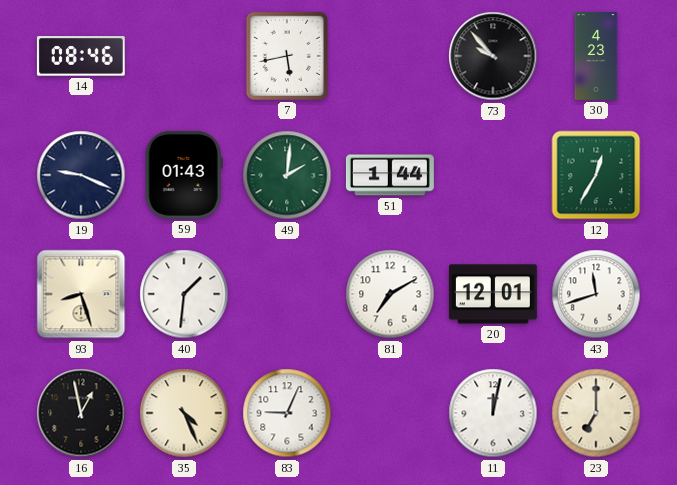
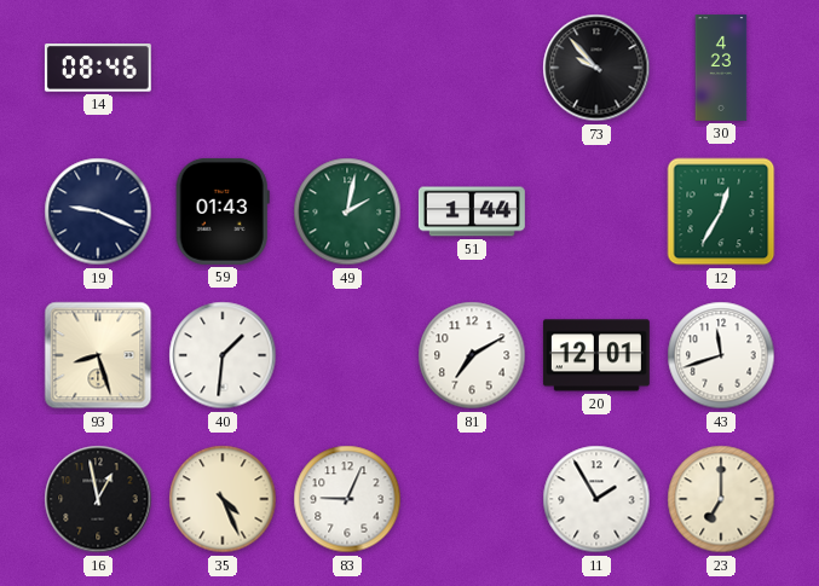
7: 5:43 -> none (287, 56)
49: 2:01 -> 2:02 (347, 211)
11: 12:02 -> 1:55 (596, 499)
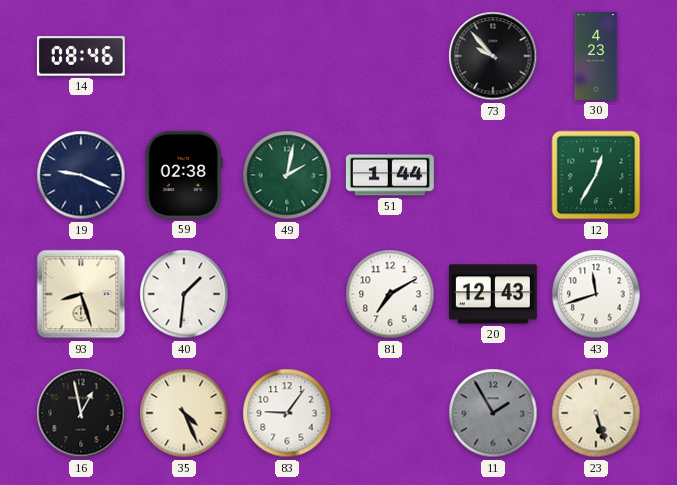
59: 01:43 -> 02:38 (184, 175)
20: 12:01 -> 12:43 (493, 294)
83: 9:04 -> 9:06 (287, 413)
11 dial: white -> grey (493, 413)
23: 7:00 -> 5:27 (596, 413)
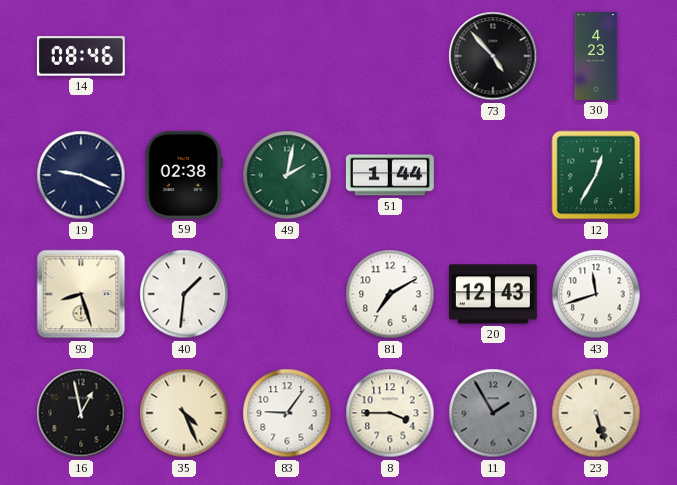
73: 9:53 -> 4:53 (493, 56)
8: none -> 3:45 (390, 413)
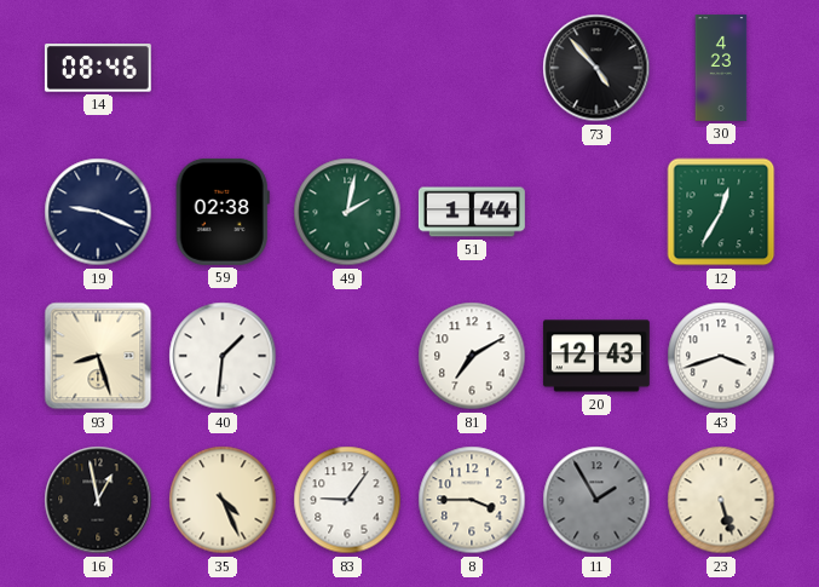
43: 11:42 -> 3:42 (721, 356)
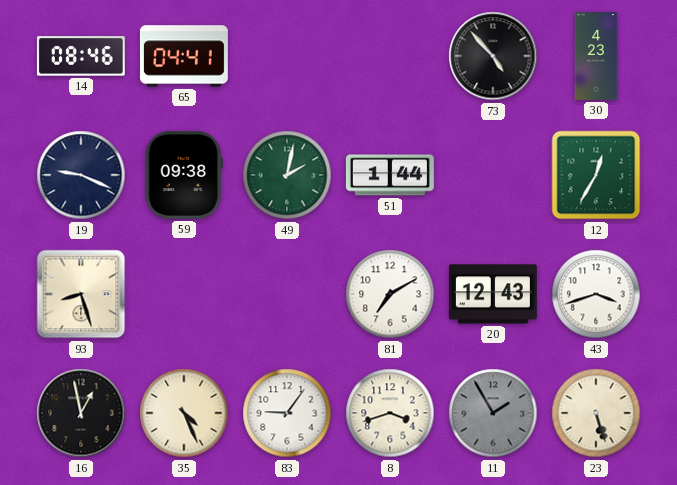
65: none -> 04:41 (184, 56)
59: 02:38 -> 09:38 (184, 175)
40: 1:31 -> none (223, 356)
8: 3:45 -> 3:42 (390, 413)
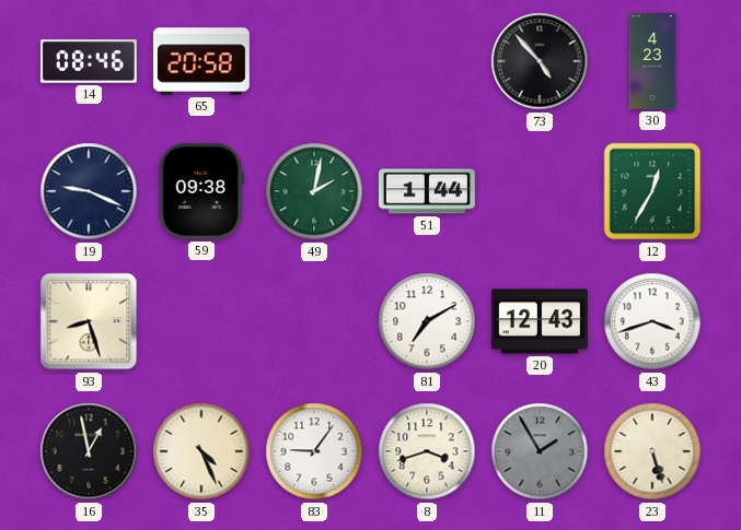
65: 04:41 -> 20:58 (201, 61)
